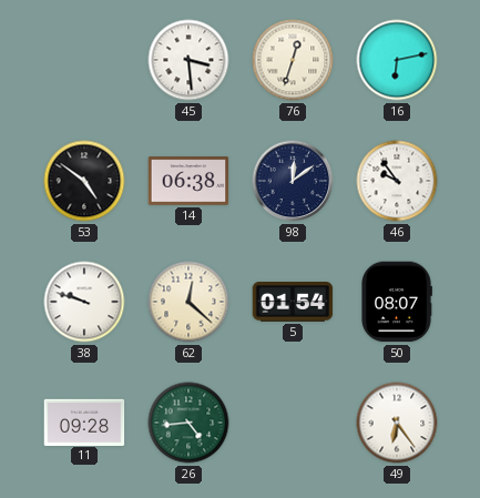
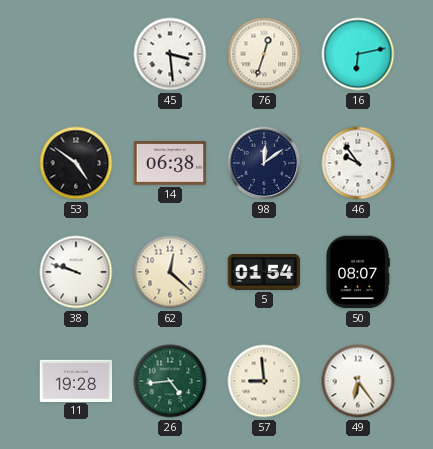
11: 09:28 -> 19:28 (76, 380)
57: none -> 8:59 (264, 381)
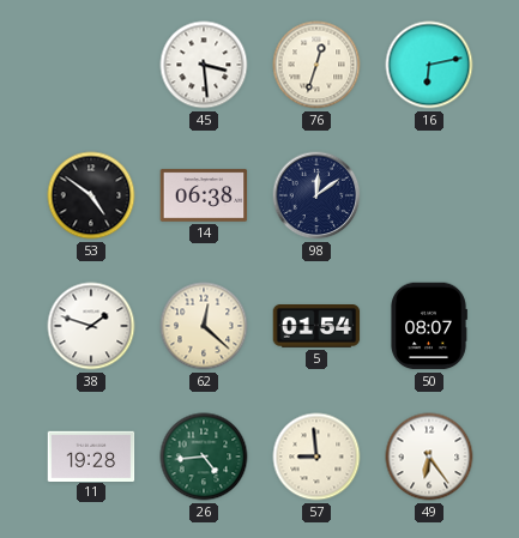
46: 9:54 -> none (358, 163)
38: 9:48 -> 1:48 (91, 326)
